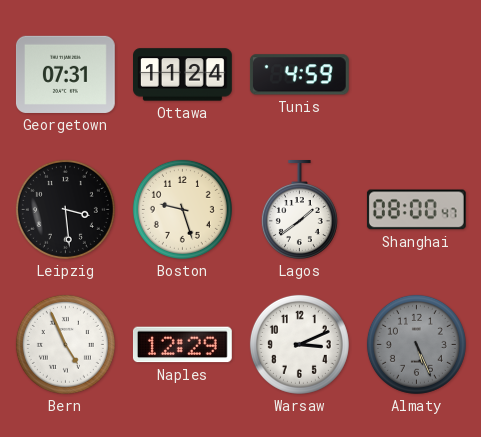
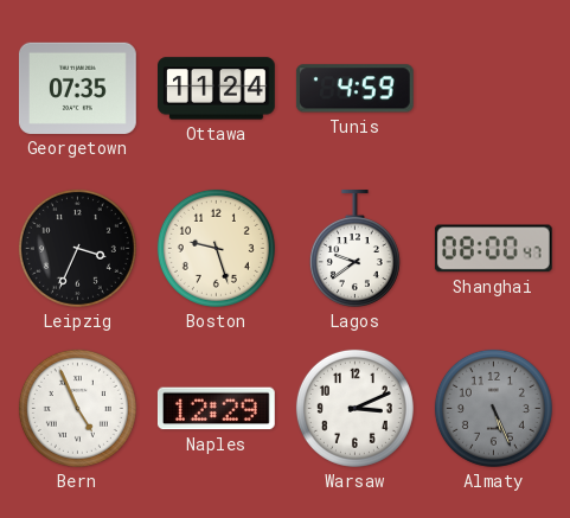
Georgetown: 07:31 -> 07:35 (77, 88)
Leipzig: 3:29 -> 3:34 (77, 248)
Lagos: 1:39 -> 9:39 (354, 249)
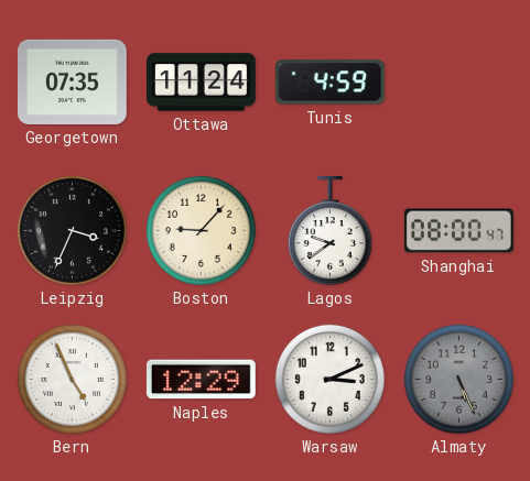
Boston: 9:27 -> 9:07 (201, 230)
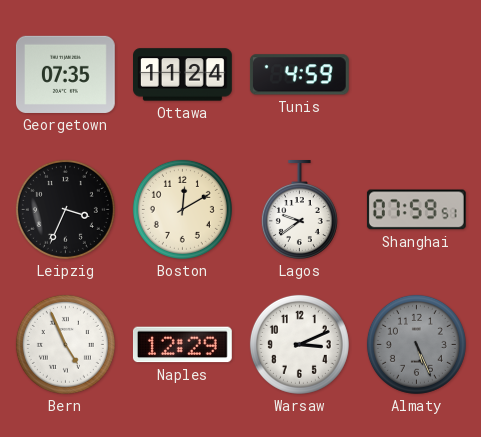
Boston: 9:07 -> 12:10 (182, 209)
Shanghai: 08:00 -> 07:59 (416, 210)
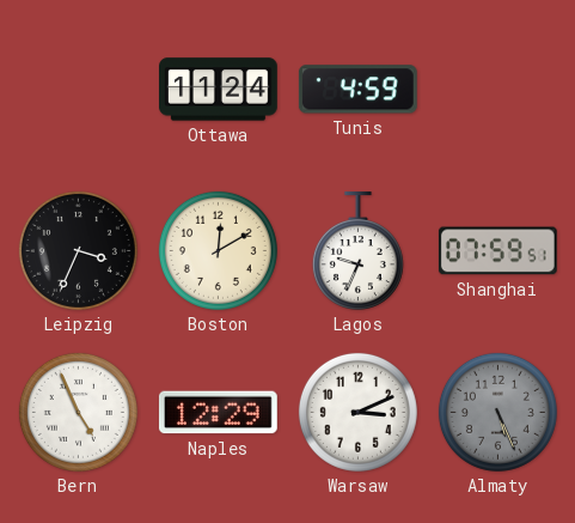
Georgetown: 07:35 -> none (65, 74)
Lagos: 9:39 -> 9:34 (357, 251)
